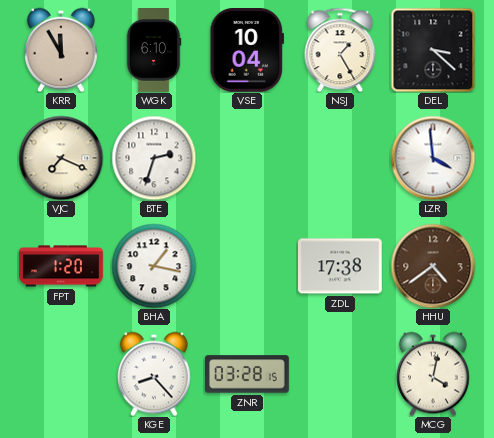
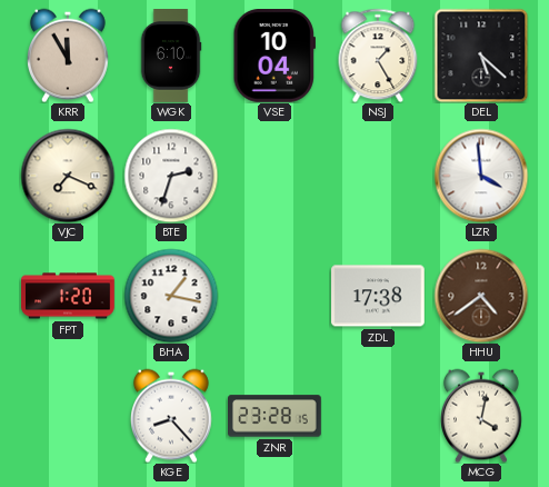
DEL: 3:22 -> 5:22 (481, 56)
ZNR: 03:28 -> 23:28 (276, 416)
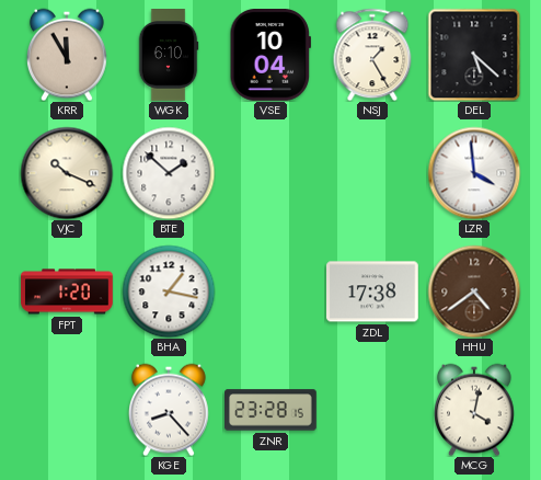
VJC: 7:19 -> 10:19 (67, 173)
BTE: 2:33 -> 1:52 (169, 173)
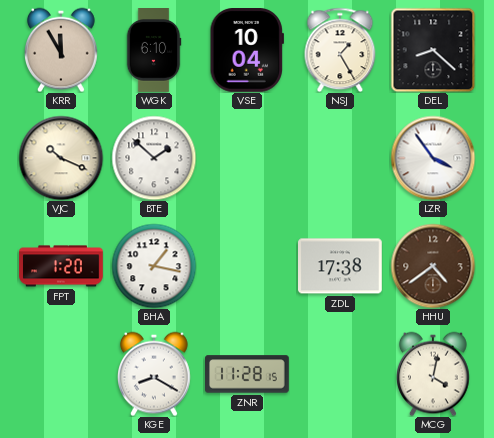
DEL: 5:22 -> 8:22 (433, 50)
LZR: 3:59 -> 3:54 (433, 158)
KGE: 8:23 -> 8:20 (155, 374)
ZNR: 23:28 -> 11:28 (248, 374)
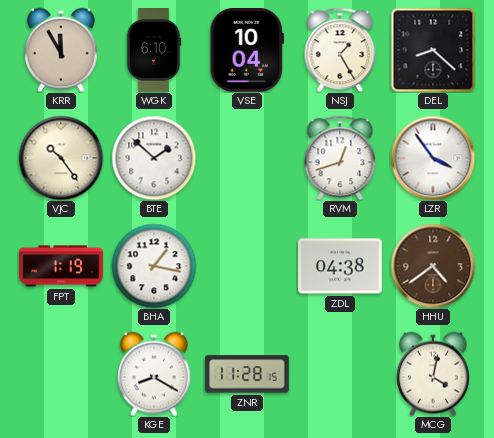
VJC: 10:19 -> 10:24 (61, 158)
RVM: none -> 12:42 (340, 158)
FPT: 1:20 -> 1:19 (61, 266)
ZDL: 17:38 -> 04:38 (341, 266)
